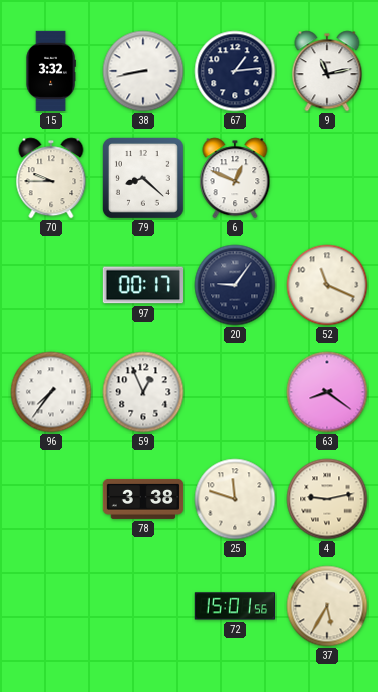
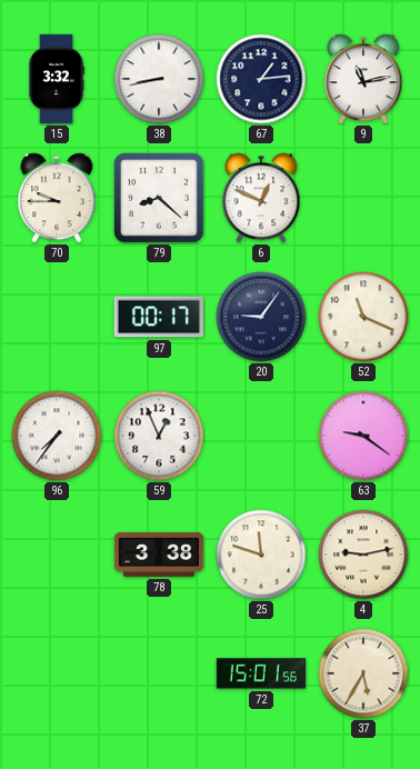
63: 8:21 -> 9:21 (363, 436)
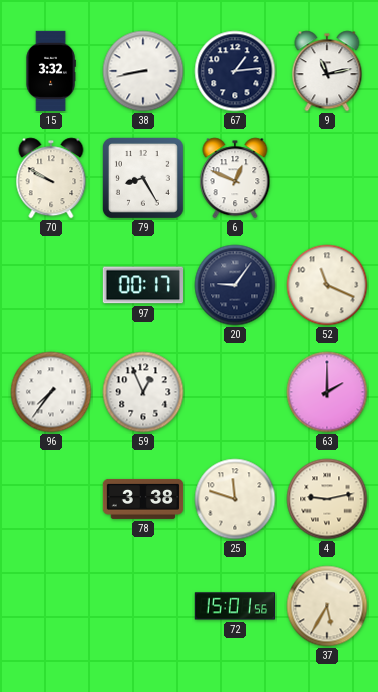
70: 9:45 -> 9:50 (51, 178)
79: 8:22 -> 8:25 (143, 178)
63: 9:21 -> 2:00 (327, 392)
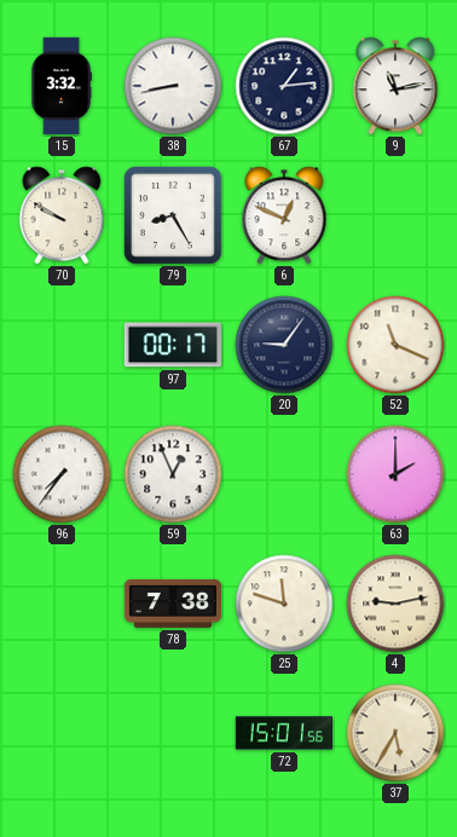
78: 3:38 -> 7:38 (173, 604)
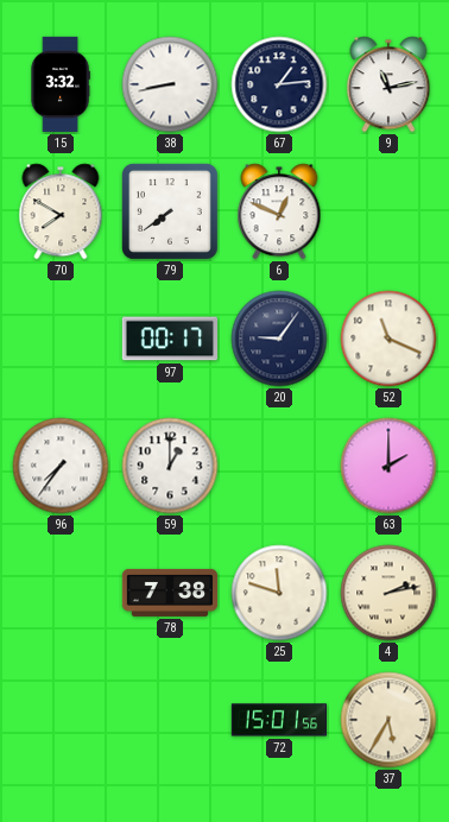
70: 9:50 -> 7:50 (61, 211)
79: 8:25 -> 7:39 (170, 211)
59: 12:56 -> 1:00 (170, 466)
4: 9:13 -> 2:13 (388, 593)
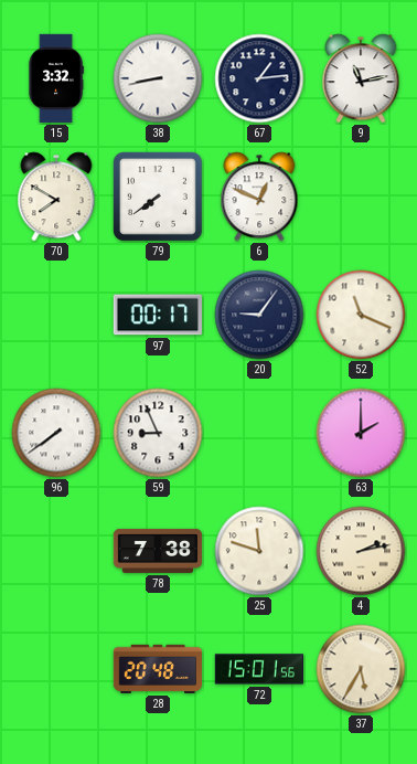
96: 7:36 -> 7:39 (56, 433)
59: 1:00 -> 8:56 (158, 433)
28: none -> 20:48 (157, 669)
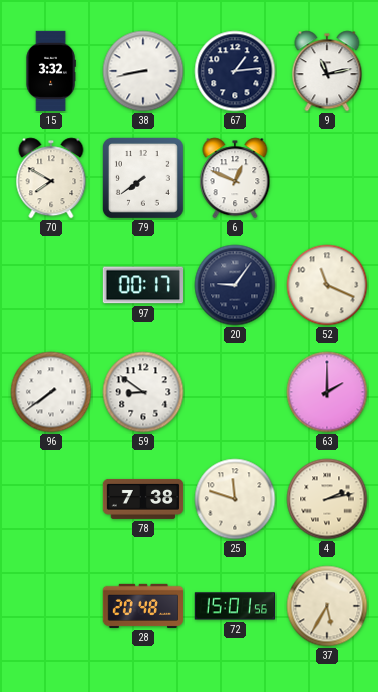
59: 8:56 -> 8:51 (143, 392)
